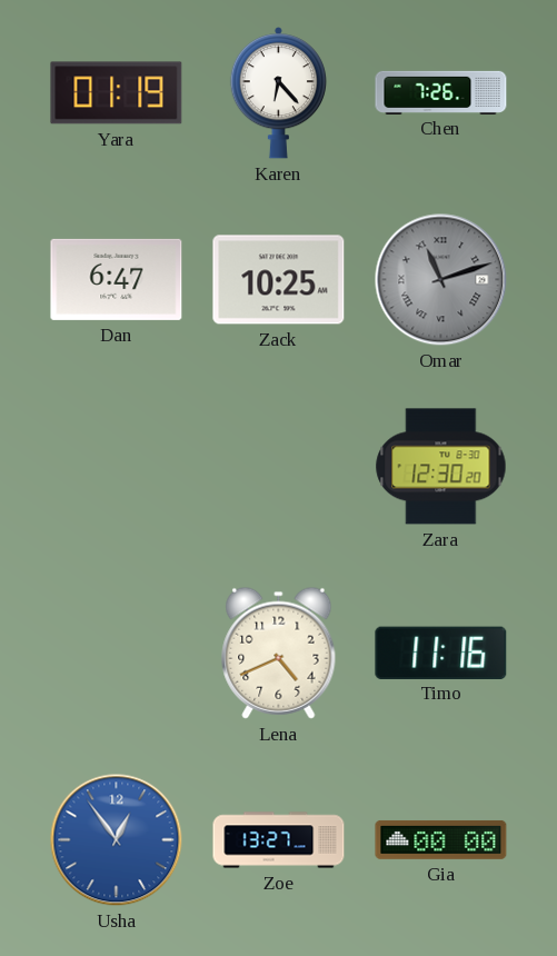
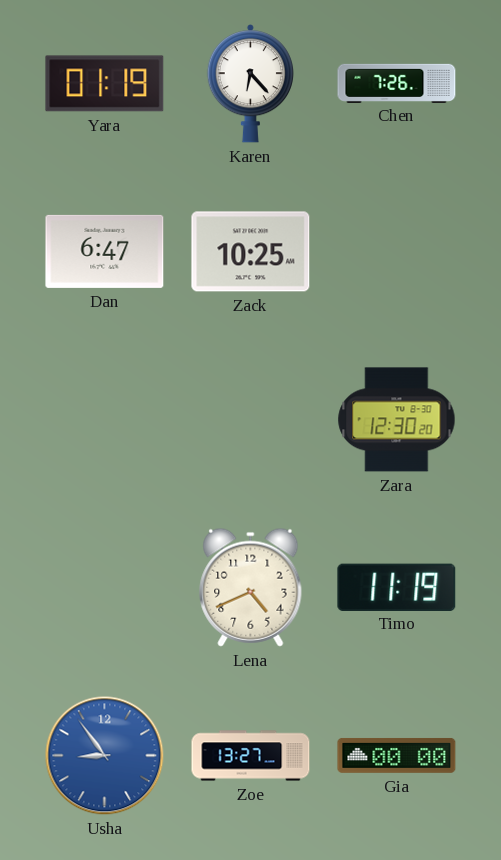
Omar: 11:12 -> none (441, 280)
Timo: 11:16 -> 11:19 (397, 587)
Usha: 12:54 -> 8:54 (105, 756)
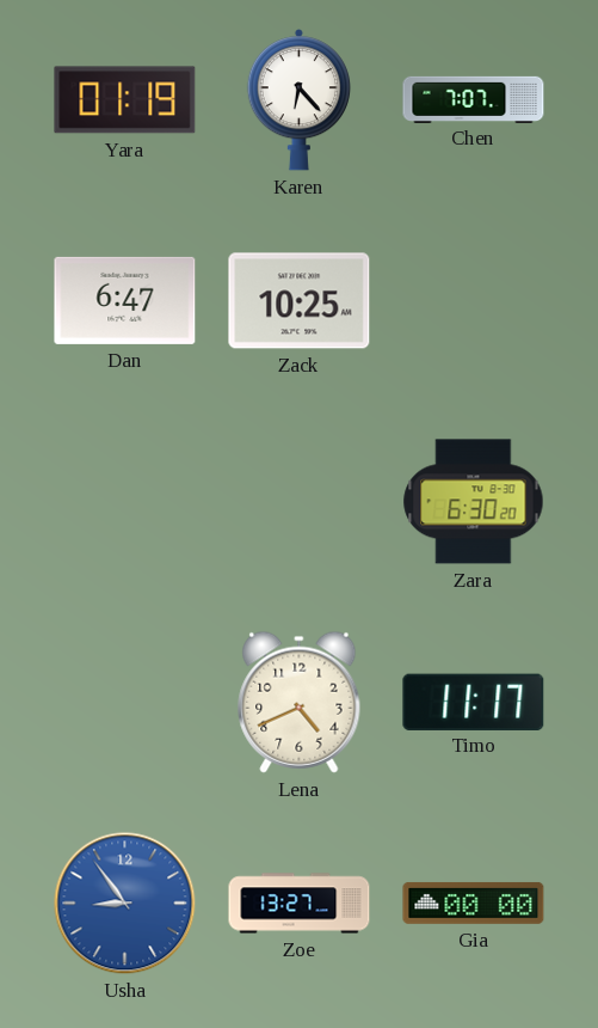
Chen: 7:26 -> 7:07 (474, 99)
Zara: 12:30 -> 6:30 (474, 502)
Timo: 11:19 -> 11:17 (474, 702)
